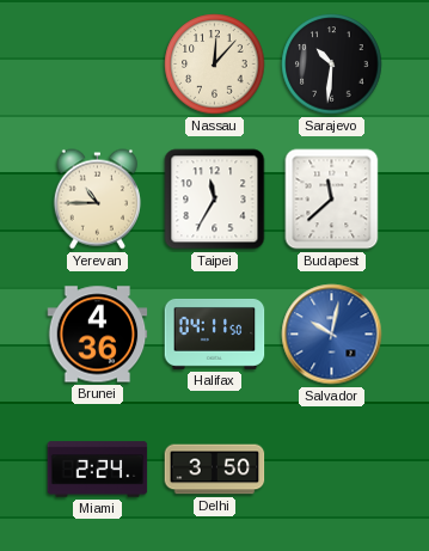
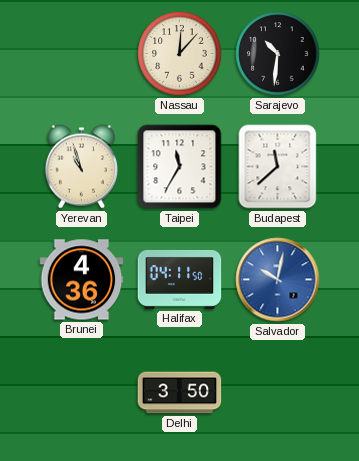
Yerevan: 10:45 -> 10:57 (81, 167)
Miami: 2:24 -> none (98, 470)
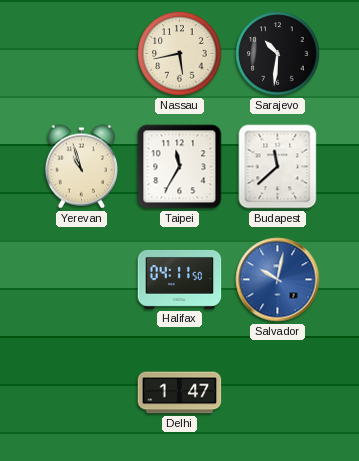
Nassau: 12:07 -> 5:43 (180, 54)
Brunei: 4:36 -> none (82, 280)
Delhi: 3:50 -> 1:47 (180, 393)
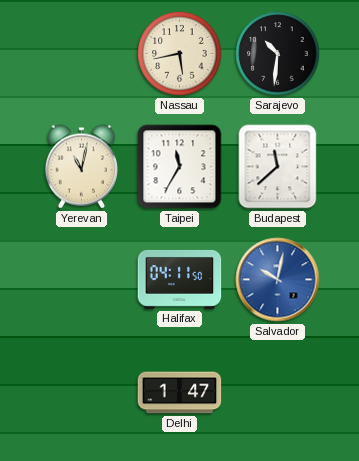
Yerevan: 10:57 -> 11:02 (81, 167)
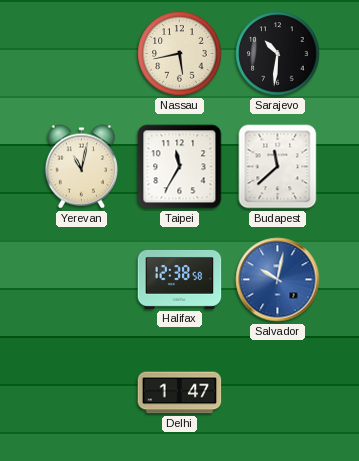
Halifax: 04:11 -> 12:38 (180, 279)
